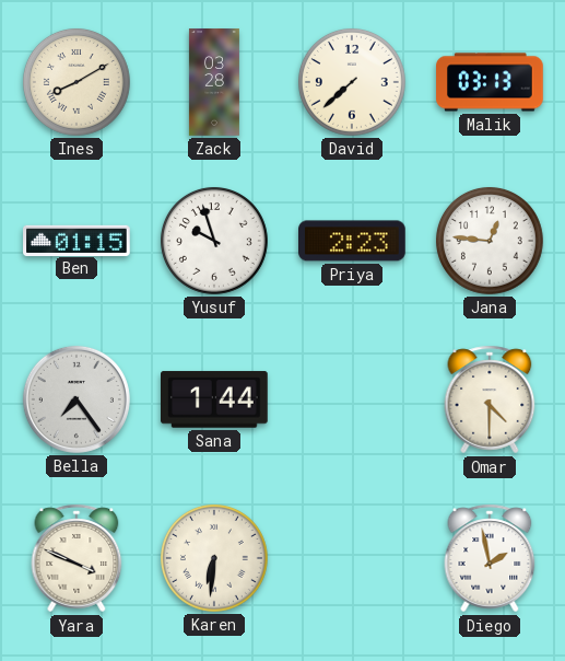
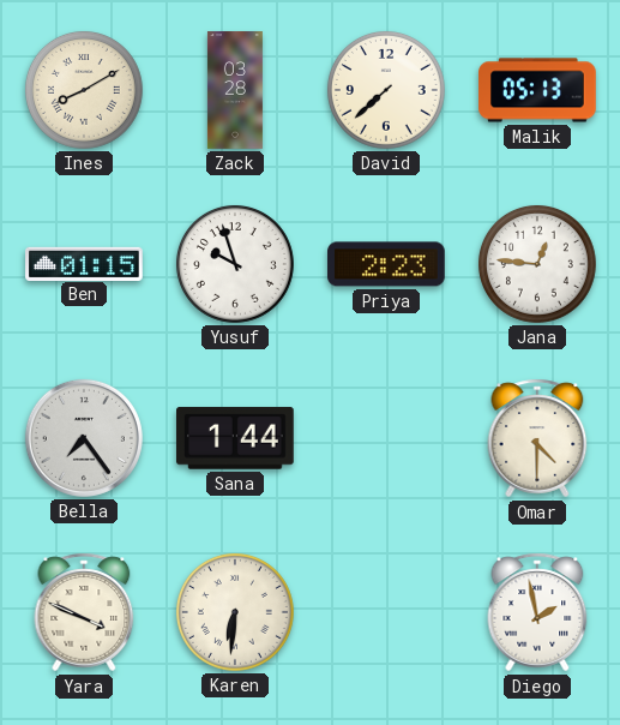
Malik: 03:13 -> 05:13 (537, 90)
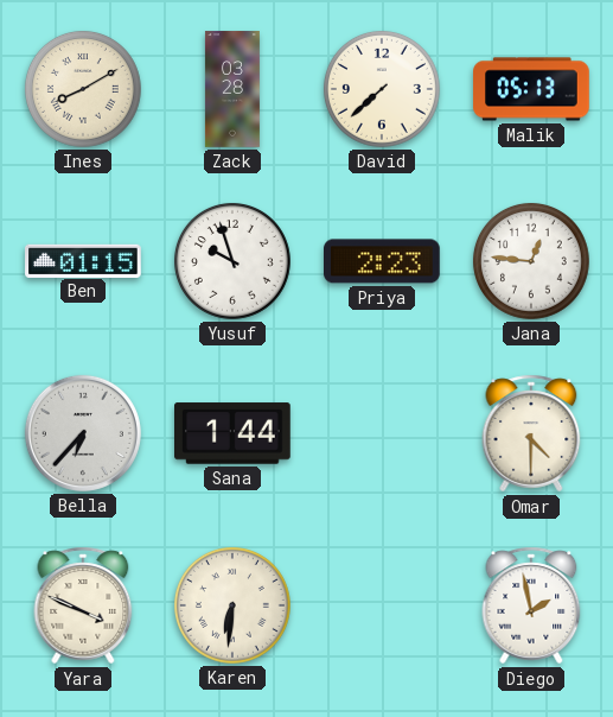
Bella: 7:24 -> 6:37 (83, 433)
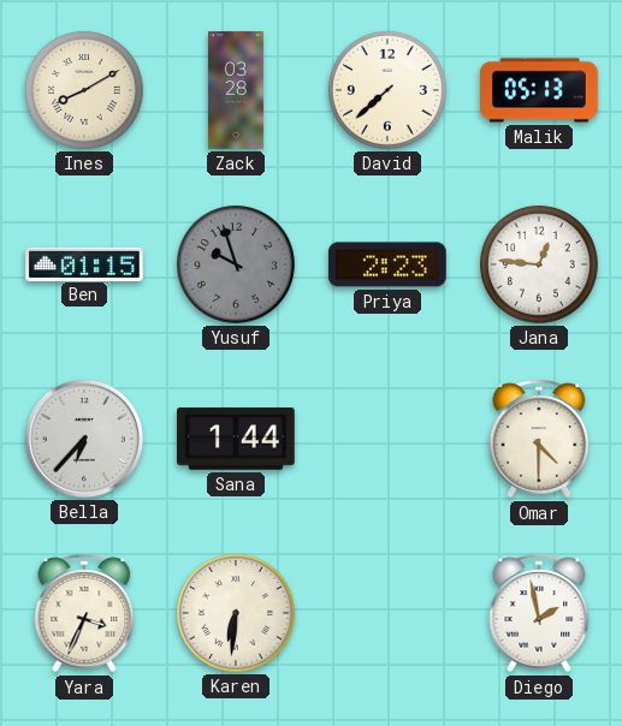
Yusuf dial: white -> grey (236, 264)
Yara: 3:49 -> 3:34 (84, 613)
